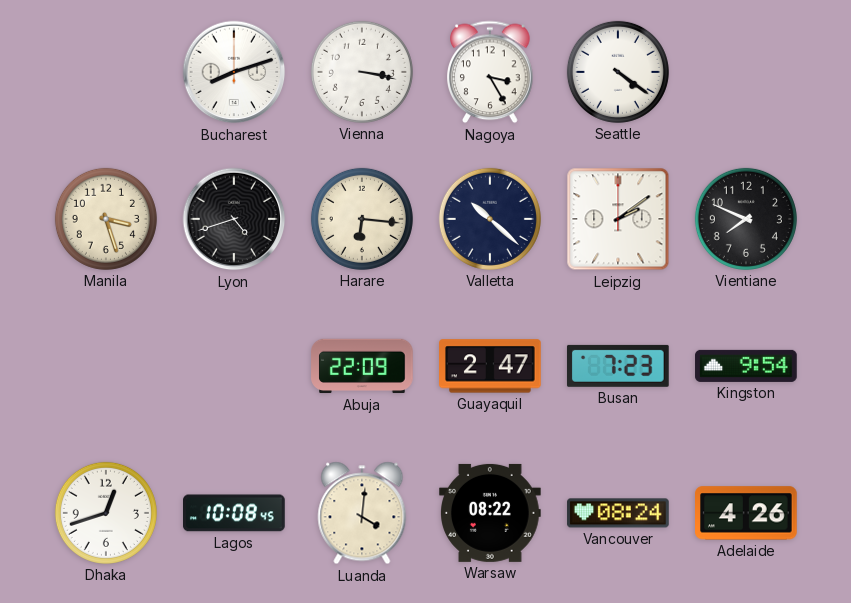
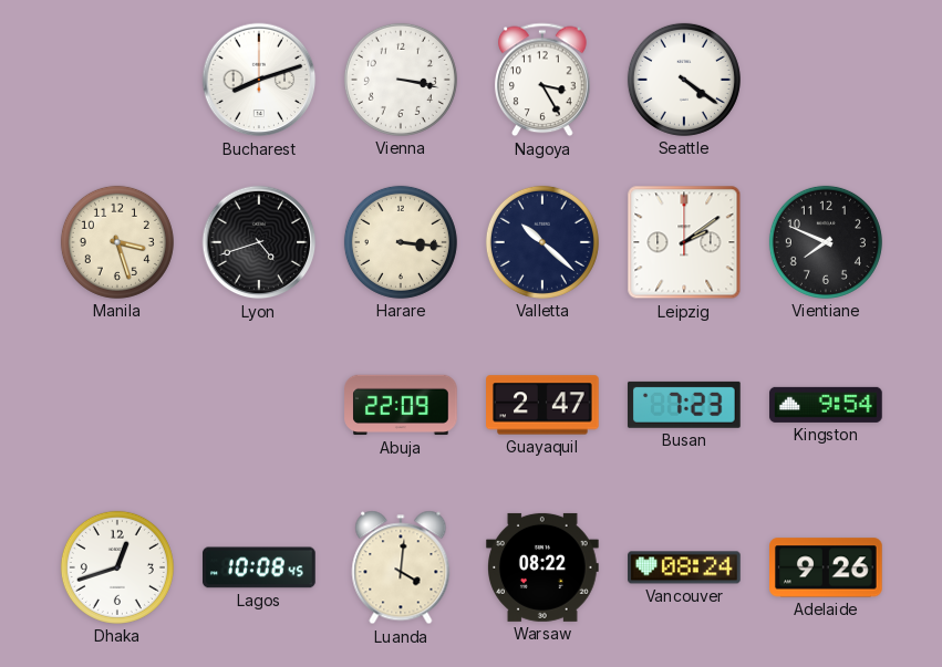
Harare: 6:16 -> 3:16 (401, 242)
Adelaide: 4:26 -> 9:26 (827, 567)
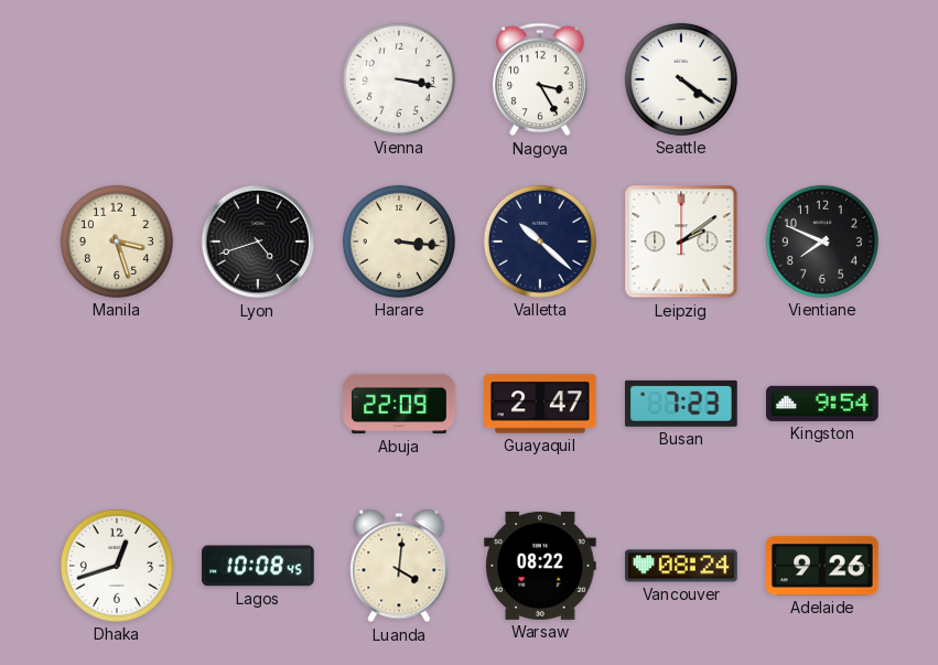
Bucharest: 8:12 -> none (259, 80)
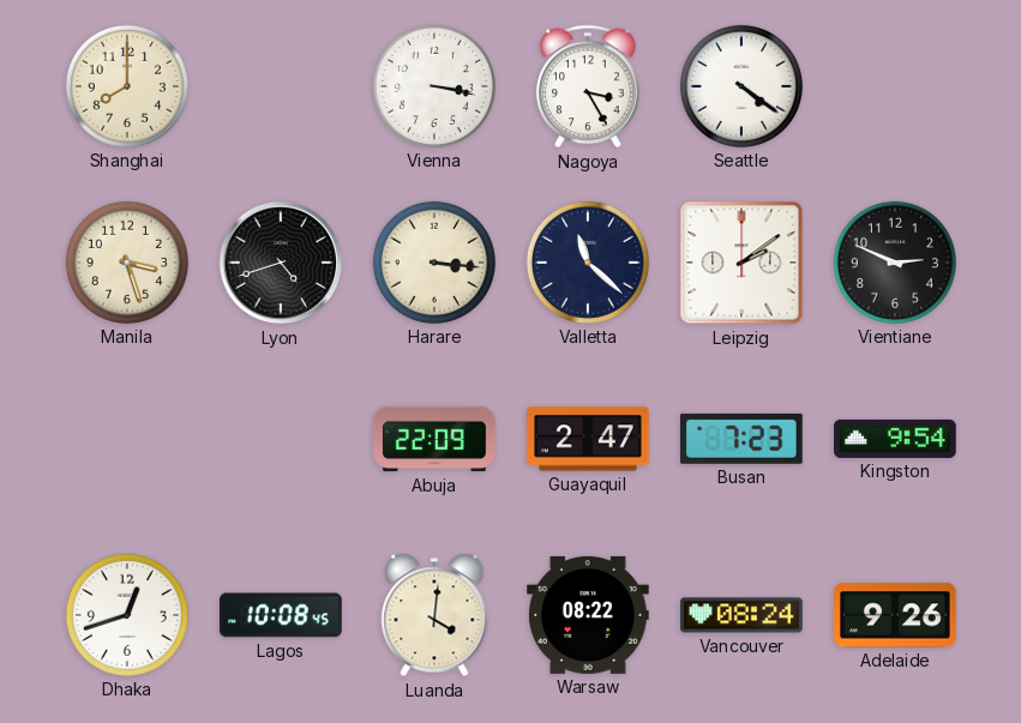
Shanghai: none -> 8:00 (127, 86)
Valletta: 10:22 -> 11:22 (588, 263)
Vientiane: 7:49 -> 2:49 (895, 263)
